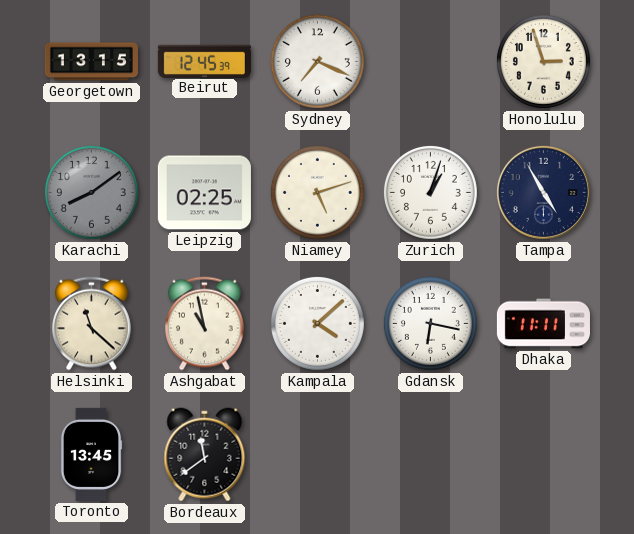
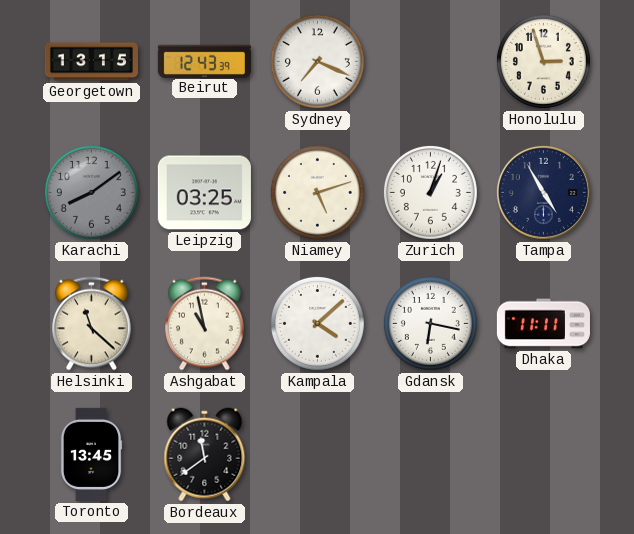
Beirut: 12:45 -> 12:43 (204, 61)
Leipzig: 02:25 -> 03:25 (204, 193)
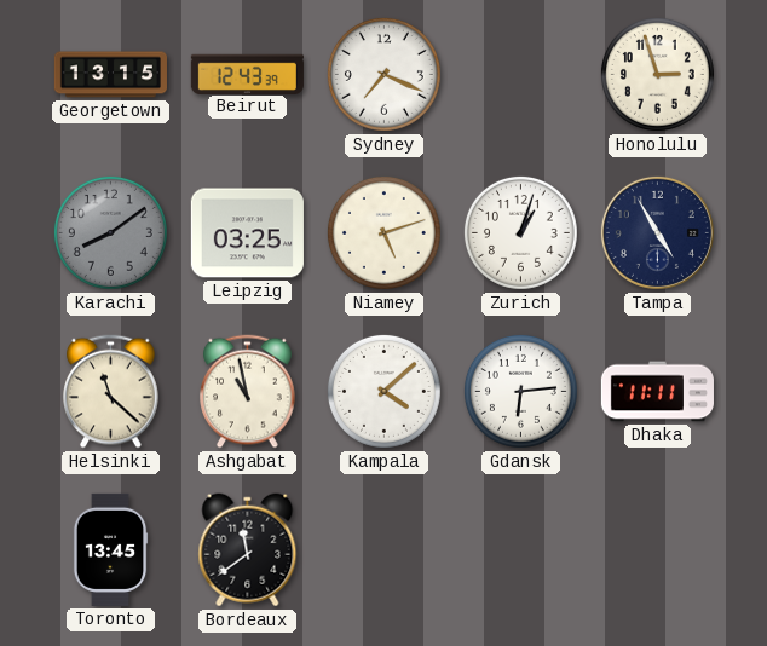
Gdansk: 6:17 -> 6:14 (520, 391)
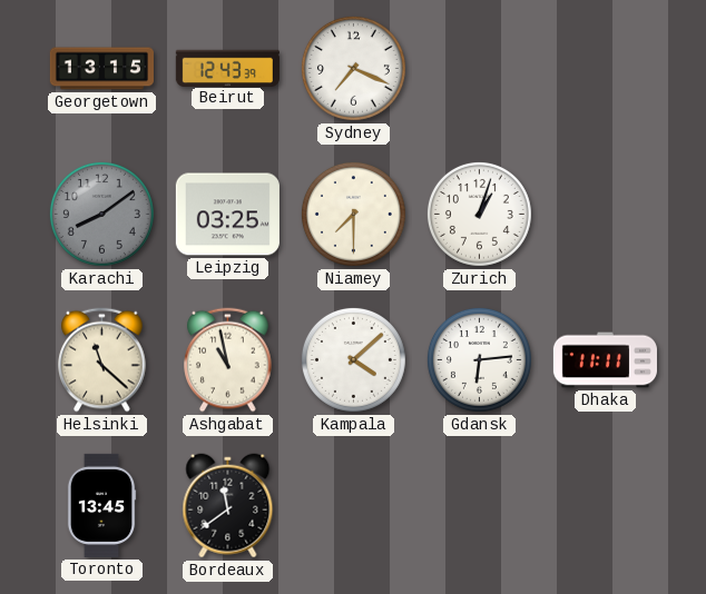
Honolulu: 2:57 -> none (657, 74)
Niamey: 5:12 -> 7:30 (353, 214)
Tampa: 4:55 -> none (657, 232)
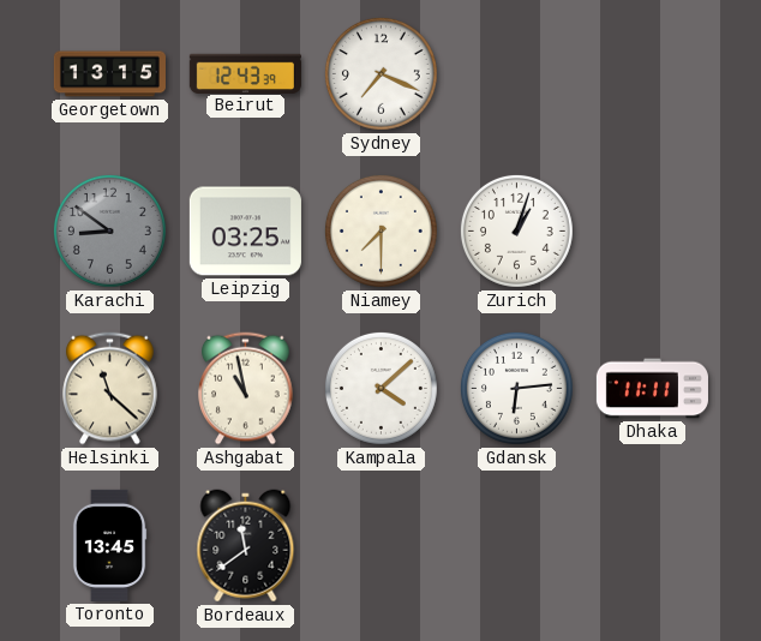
Karachi: 8:09 -> 8:51 (109, 230)
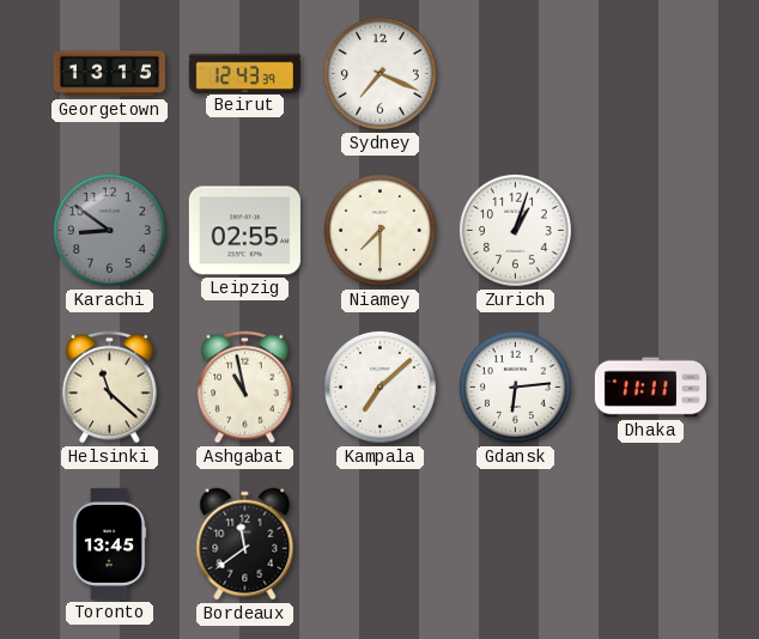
Leipzig: 03:25 -> 02:55 (244, 231)
Kampala: 4:08 -> 7:08 (380, 387)
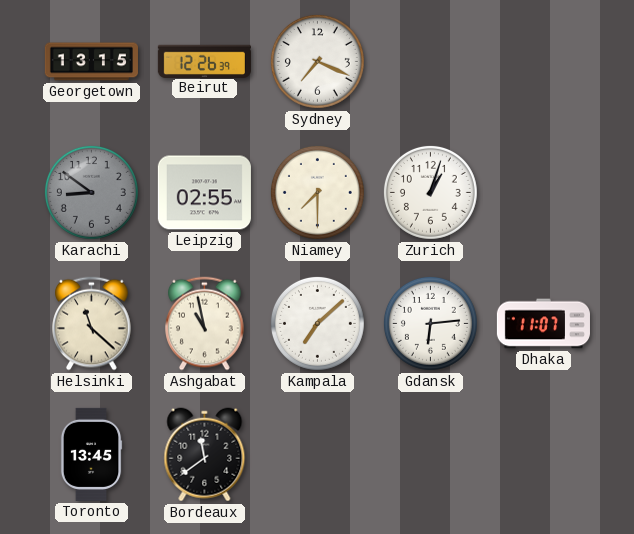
Beirut: 12:43 -> 12:26 (204, 61)
Dhaka: 11:11 -> 11:07 (543, 324)
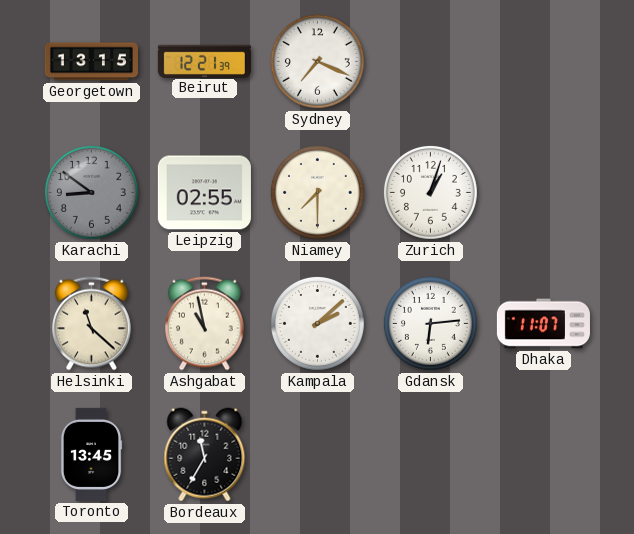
Beirut: 12:26 -> 12:21 (204, 61)
Kampala: 7:08 -> 2:08 (317, 323)
Bordeaux: 11:39 -> 11:35 (205, 455)
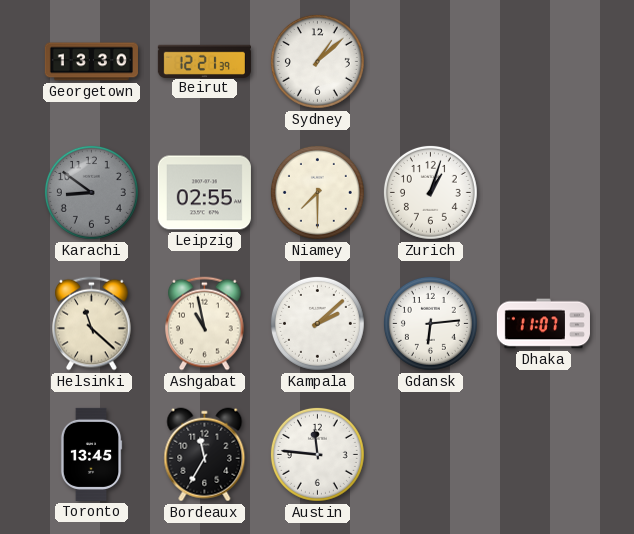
Georgetown: 13:15 -> 13:30 (91, 62)
Sydney: 7:19 -> 1:08 (317, 61)
Austin: none -> 11:46 (317, 454)
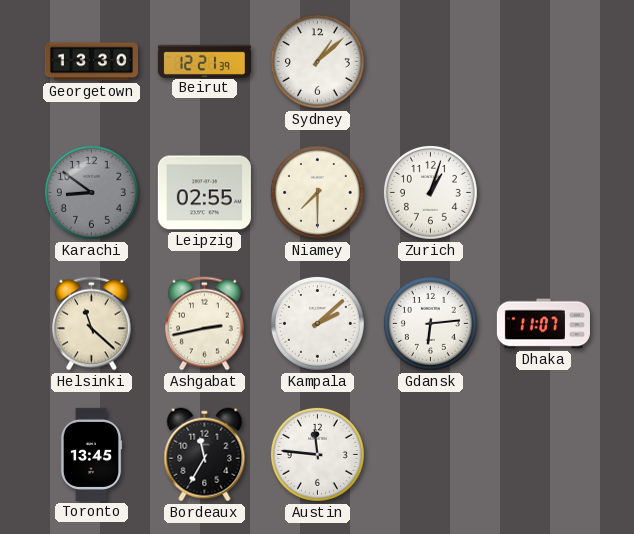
Ashgabat: 10:58 -> 2:43 (205, 324)
